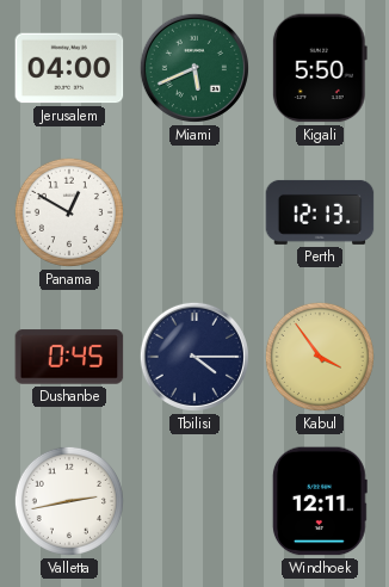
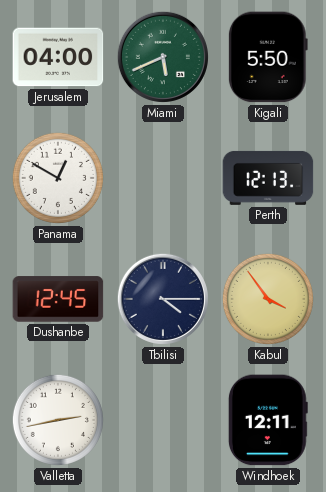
Dushanbe: 0:45 -> 12:45 (58, 299)
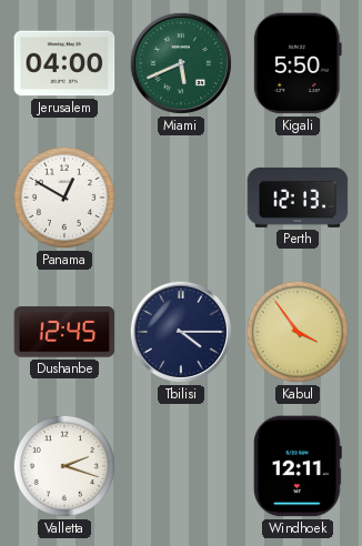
Valletta: 2:43 -> 2:18 (64, 466)
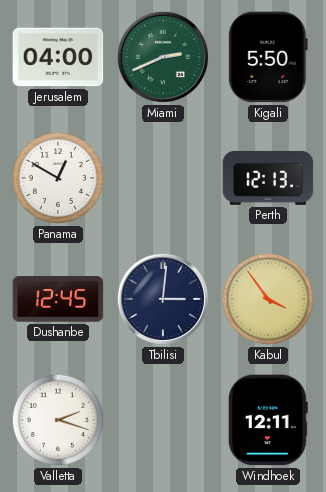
Miami: 5:41 -> 2:41 (163, 57)
Tbilisi: 4:15 -> 3:01 (163, 299)
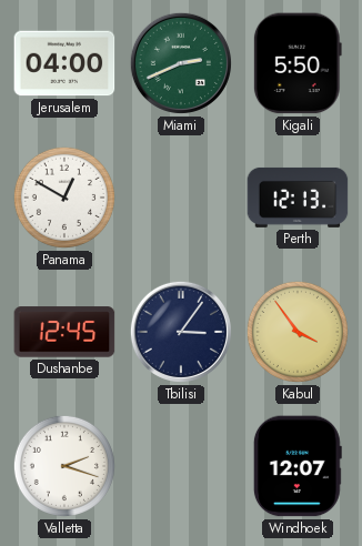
Tbilisi: 3:01 -> 3:06 (181, 332)
Windhoek: 12:11 -> 12:07 (298, 466)
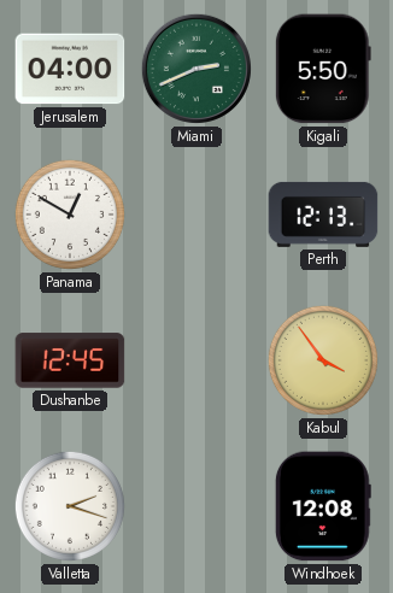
Tbilisi: 3:06 -> none (181, 332)
Windhoek: 12:07 -> 12:08 (323, 506)
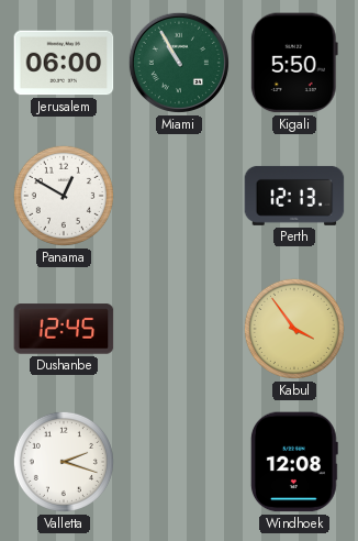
Jerusalem: 04:00 -> 06:00 (64, 63)
Miami: 2:41 -> 10:55 (179, 63)
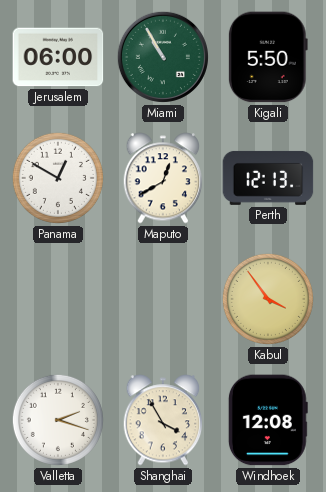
Maputo: none -> 12:40 (163, 178)
Dushanbe: 12:45 -> none (64, 329)
Shanghai: none -> 3:55 (163, 420)
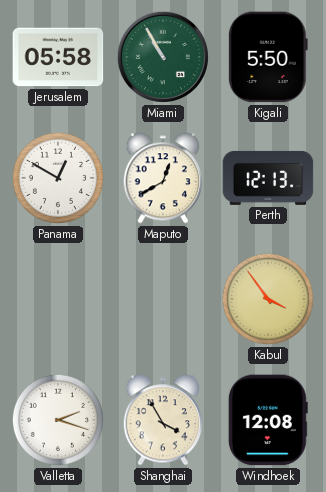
Jerusalem: 06:00 -> 05:58 (58, 57)
